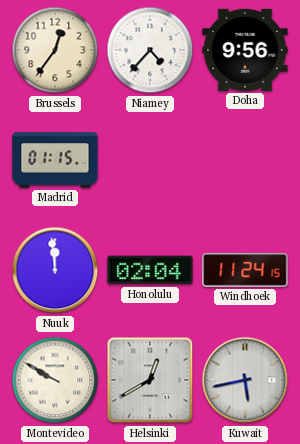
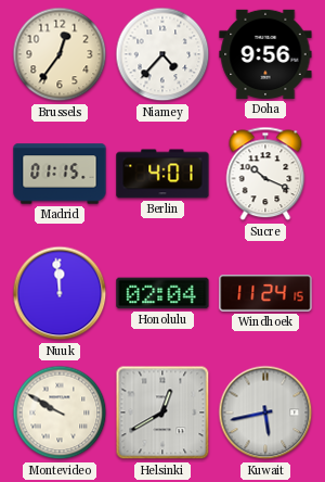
Berlin: none -> 4:01 (162, 174)
Sucre: none -> 10:19 (265, 174)
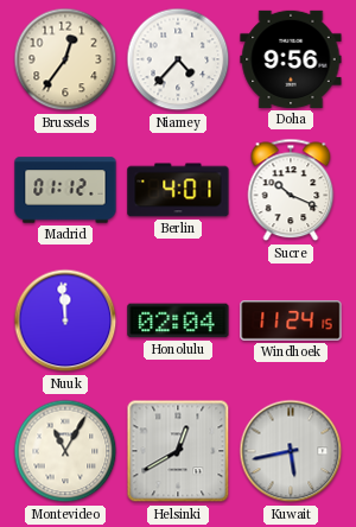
Madrid: 01:15 -> 01:12 (65, 190)
Montevideo: 9:50 -> 11:05 (65, 451)
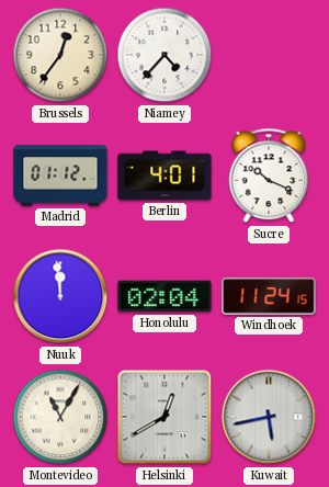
Doha: 9:56 -> none (291, 59)
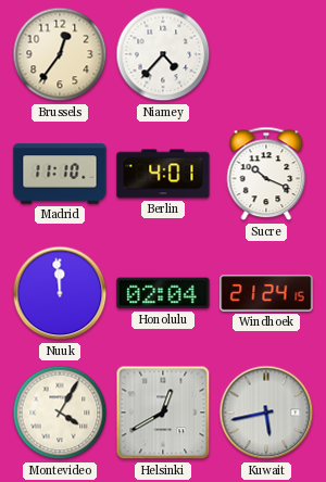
Madrid: 01:12 -> 11:10 (60, 174)
Windhoek: 11:24 -> 21:24 (266, 293)
Montevideo: 11:05 -> 4:05 (60, 413)
